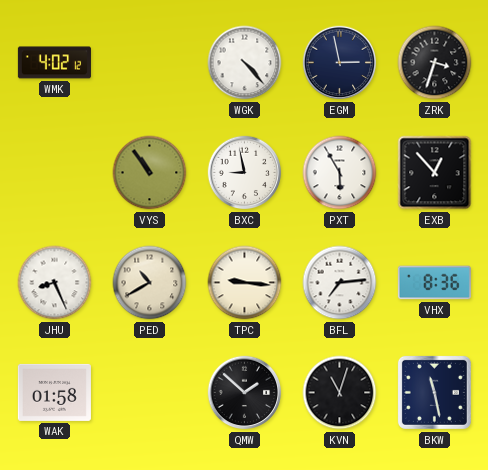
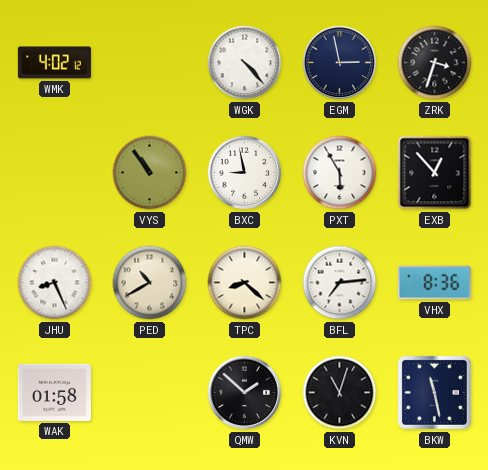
TPC: 9:16 -> 8:22 (245, 283)
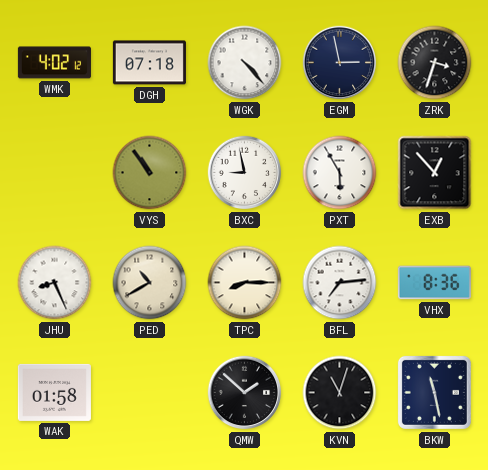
DGH: none -> 07:18 (149, 63)
TPC: 8:22 -> 8:15 (245, 283)
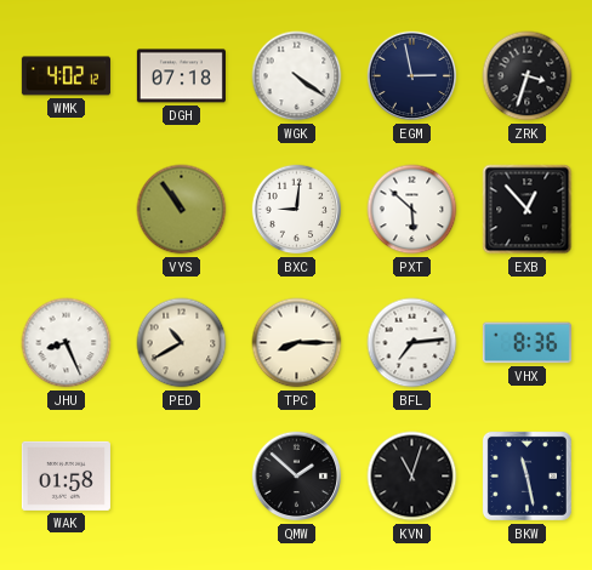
WGK: 4:23 -> 4:21 (297, 76)
BXC: 8:58 -> 9:01 (297, 210)
PXT: 5:55 -> 5:52 (412, 210)
